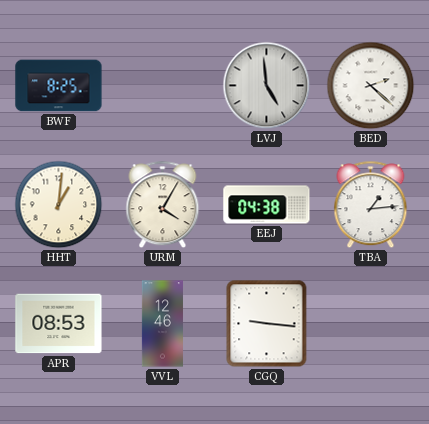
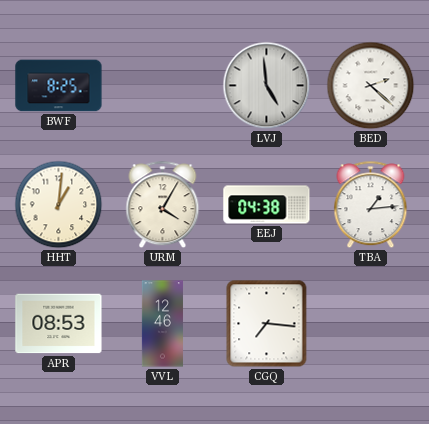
CGQ: 9:16 -> 7:16 (267, 324)
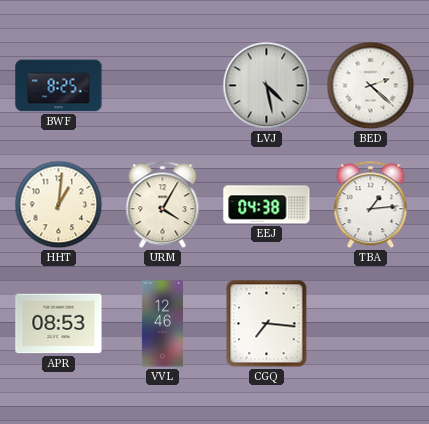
LVJ: 4:59 -> 4:28 (267, 86)
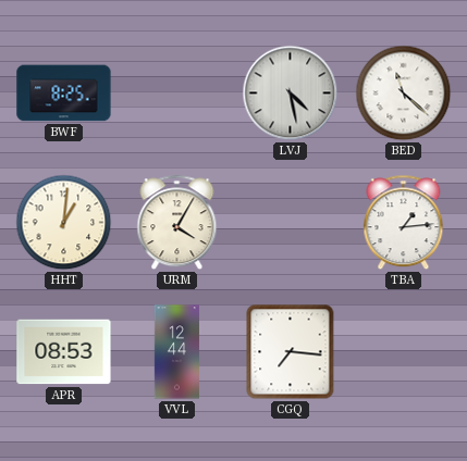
BED: 2:22 -> 11:22 (404, 94)
EEJ: 04:38 -> none (267, 205)
VVL: 12:46 -> 12:44 (176, 352)
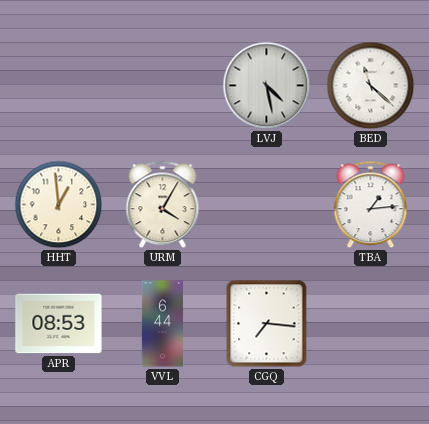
BWF: 8:25 -> none (64, 94)
HHT: 1:01 -> 12:59 (59, 205)
VVL: 12:44 -> 6:44 (162, 324)
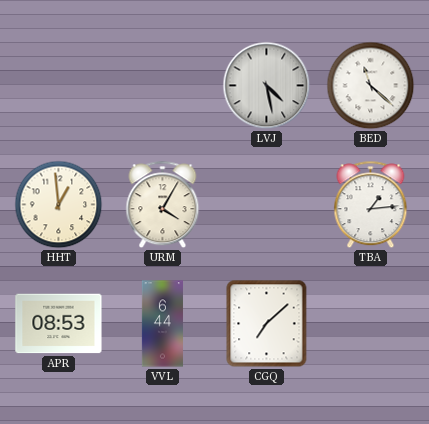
CGQ: 7:16 -> 7:08 (267, 324)
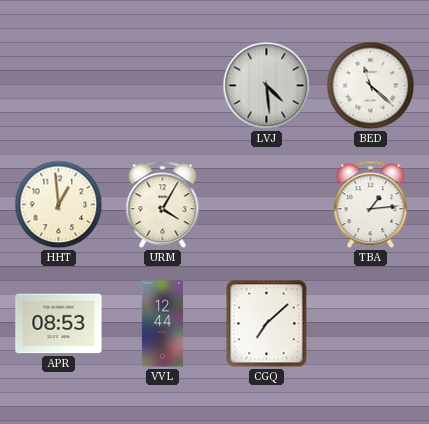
LVJ: 4:28 -> 4:29 (267, 86)
VVL: 6:44 -> 12:44 (162, 324)
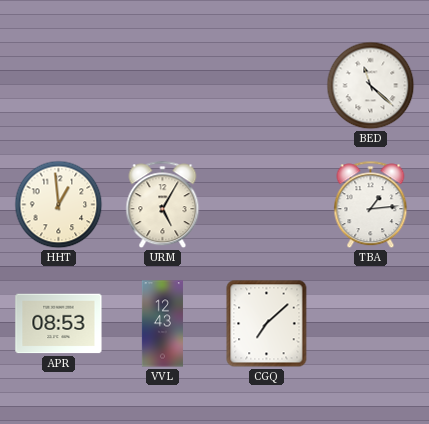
LVJ: 4:29 -> none (267, 86)
URM: 4:05 -> 5:05 (163, 205)
VVL: 12:44 -> 12:43 (162, 324)
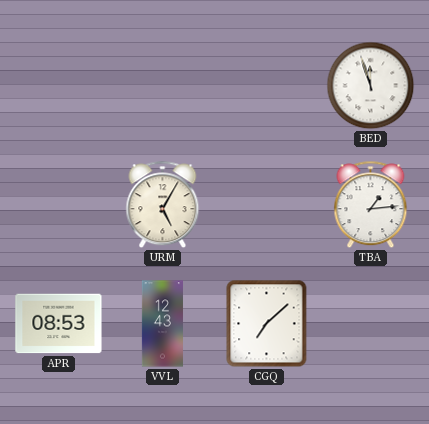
BED: 11:22 -> 11:57 (371, 86)
HHT: 12:59 -> none (59, 205)
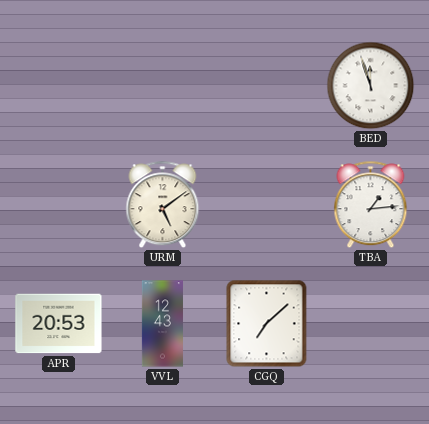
URM: 5:05 -> 5:09 (163, 205)
APR: 08:53 -> 20:53 (59, 324)
